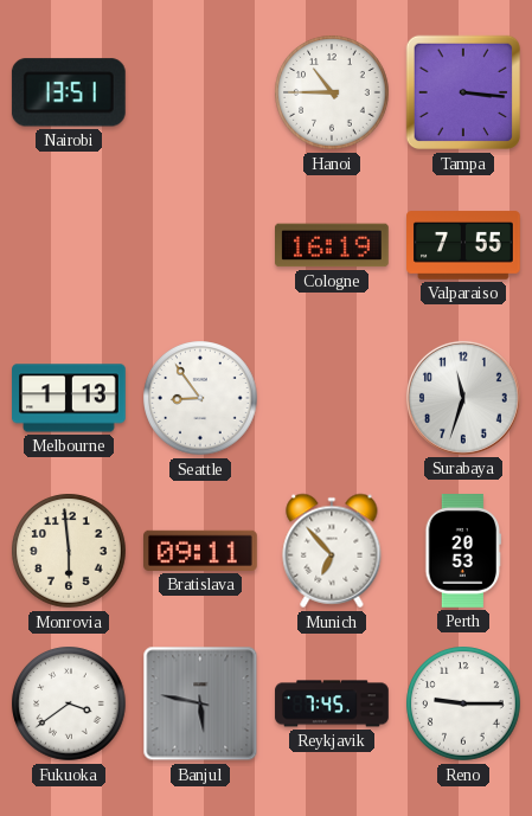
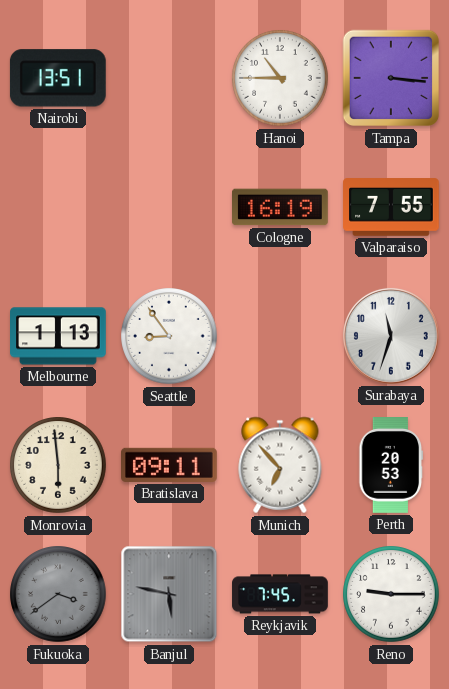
Fukuoka dial: white -> grey (58, 594)
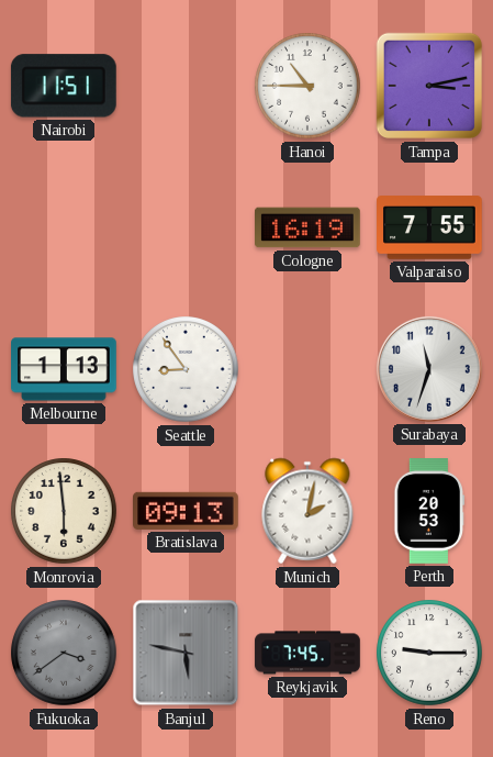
Nairobi: 13:51 -> 11:51 (64, 86)
Tampa: 3:16 -> 3:13 (429, 86)
Bratislava: 09:11 -> 09:13 (187, 511)
Munich: 6:53 -> 2:02 (307, 511)
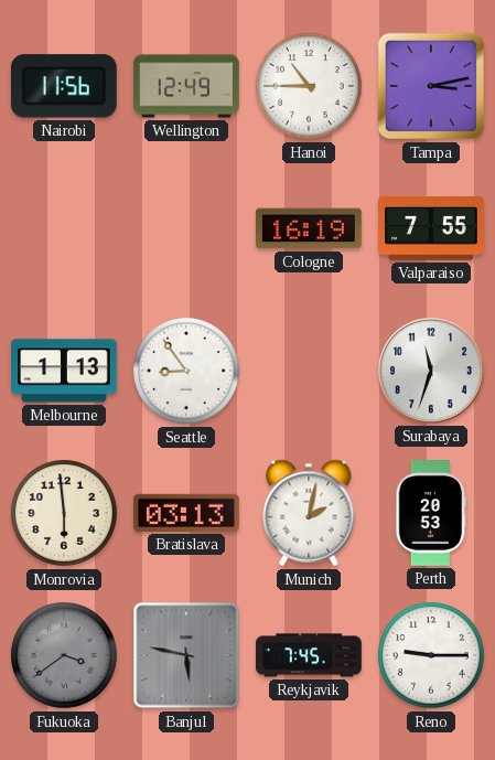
Nairobi: 11:51 -> 11:56 (64, 86)
Wellington: none -> 12:49 (187, 86)
Bratislava: 09:13 -> 03:13 (187, 513)
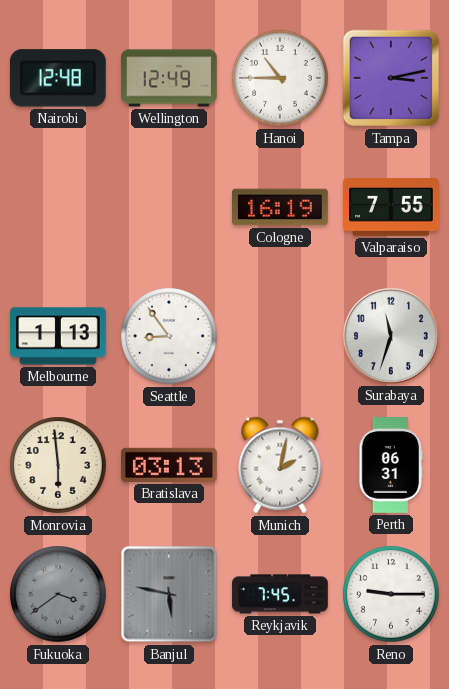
Nairobi: 11:56 -> 12:48 (58, 78)
Perth: 20:53 -> 06:31 (391, 466)
